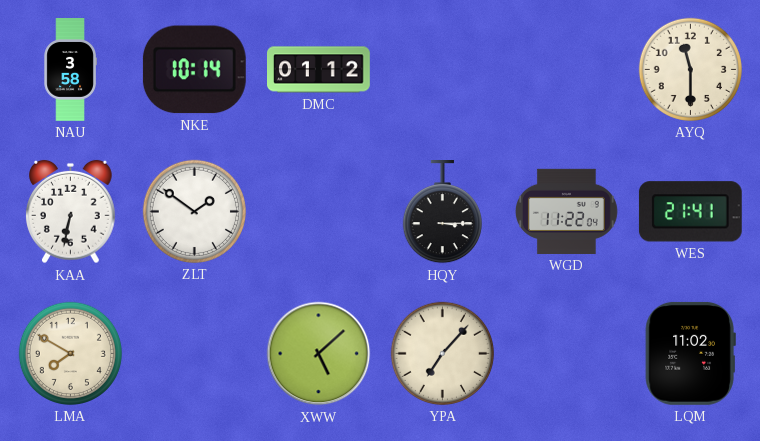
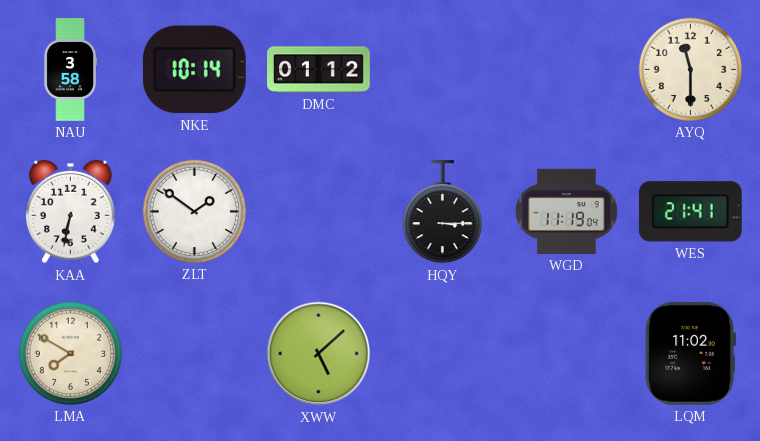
WGD: 11:22 -> 11:19 (566, 211)
YPA: 7:07 -> none (442, 353)
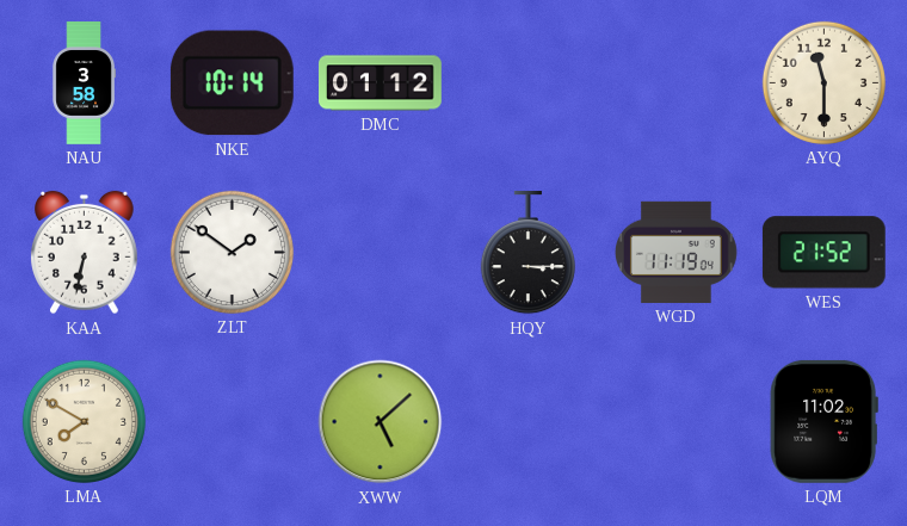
WES: 21:41 -> 21:52 (823, 253)
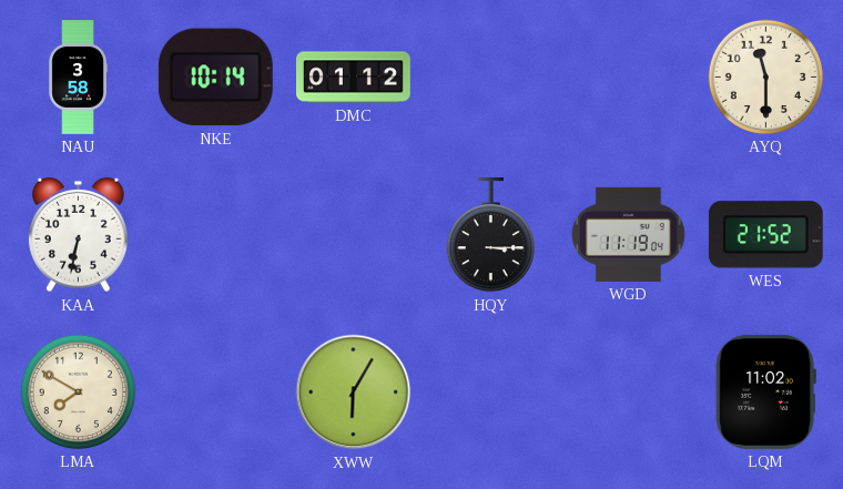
ZLT: 1:51 -> none (232, 252)
XWW: 5:08 -> 6:05 (354, 393)
